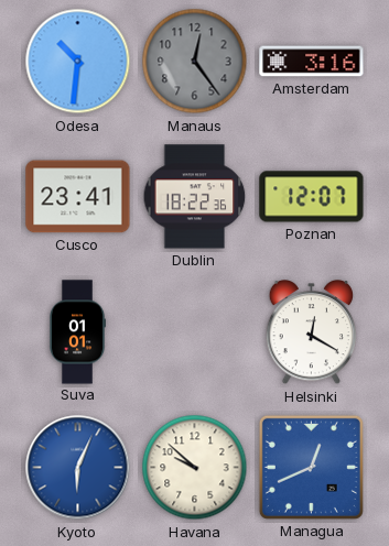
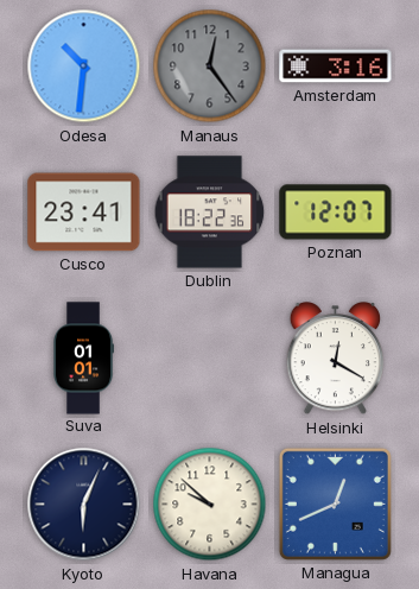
Kyoto dial: blue -> navy (84, 505)
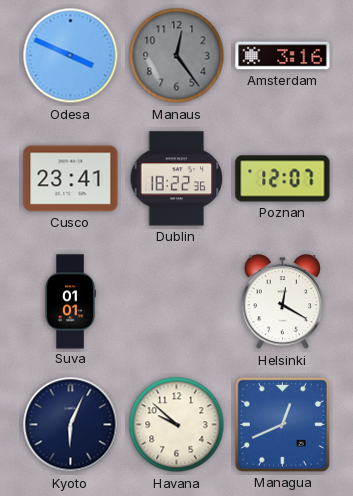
Odesa: 10:31 -> 3:49 (71, 56)
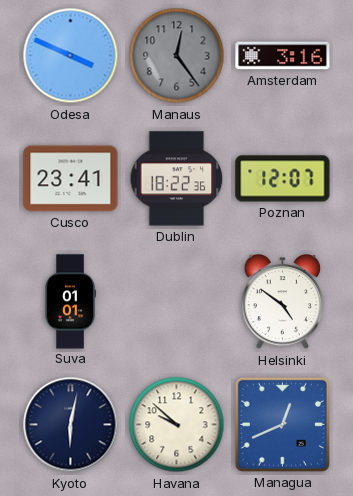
Helsinki: 12:20 -> 4:51 (283, 303)
Kyoto: 6:04 -> 6:02 (71, 425)
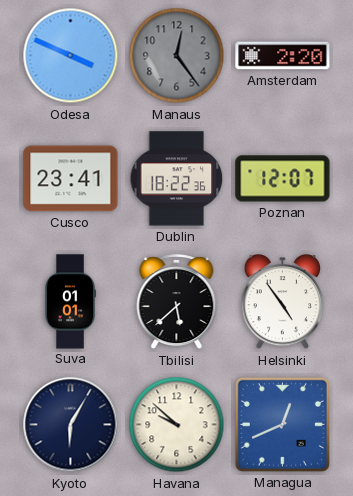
Amsterdam: 3:16 -> 2:20 (283, 56)
Tbilisi: none -> 5:38 (177, 302)
Helsinki: 4:51 -> 4:54 (283, 303)
Kyoto: 6:02 -> 6:05 (71, 425)
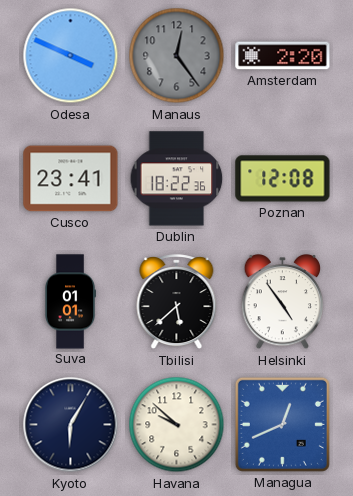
Poznan: 12:07 -> 12:08 (283, 179)
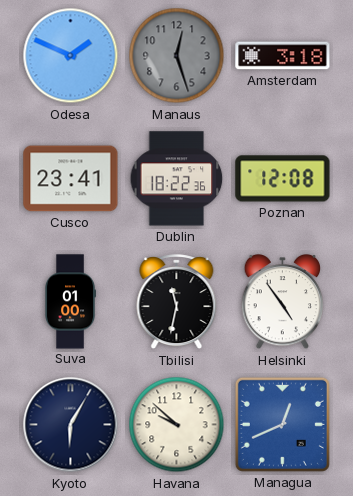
Odesa: 3:49 -> 1:49 (71, 56)
Manaus: 12:24 -> 12:27 (177, 56)
Amsterdam: 2:20 -> 3:18 (283, 56)
Suva: 01:01 -> 01:00 (70, 302)
Tbilisi: 5:38 -> 11:32 (177, 302)
